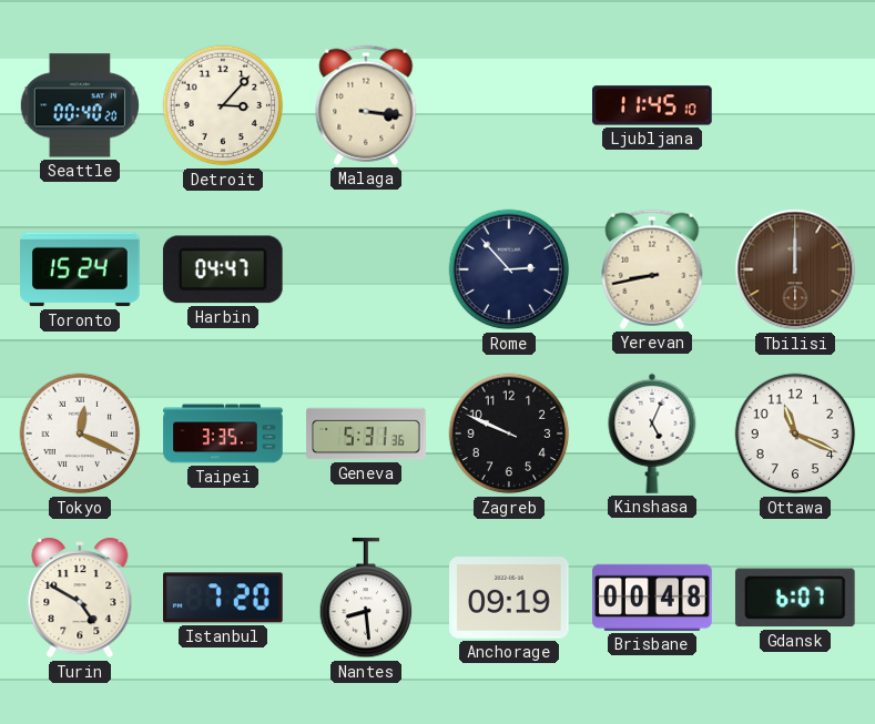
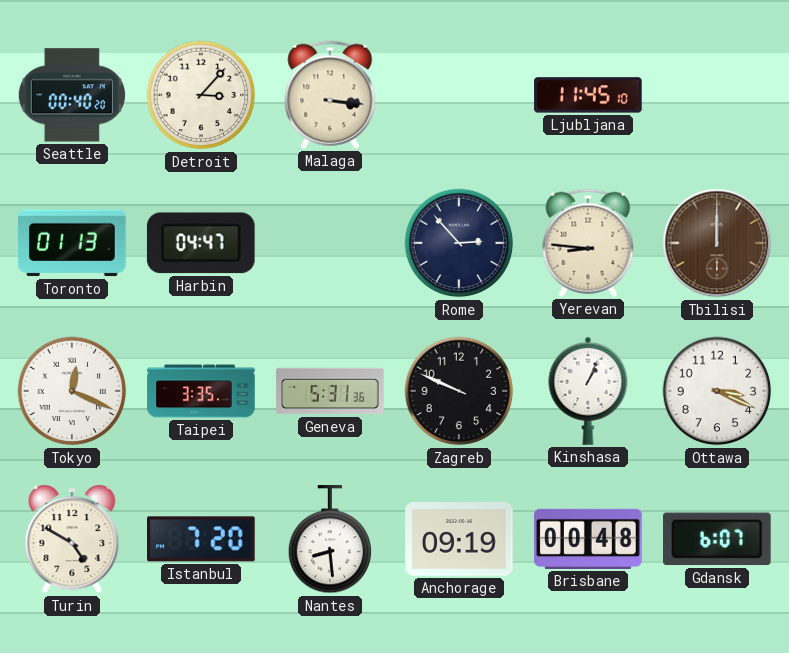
Toronto: 15:24 -> 01:13 (72, 243)
Yerevan: 8:43 -> 8:46 (588, 243)
Kinshasa: 5:04 -> 1:04 (588, 391)
Ottawa: 11:19 -> 3:19 (717, 391)
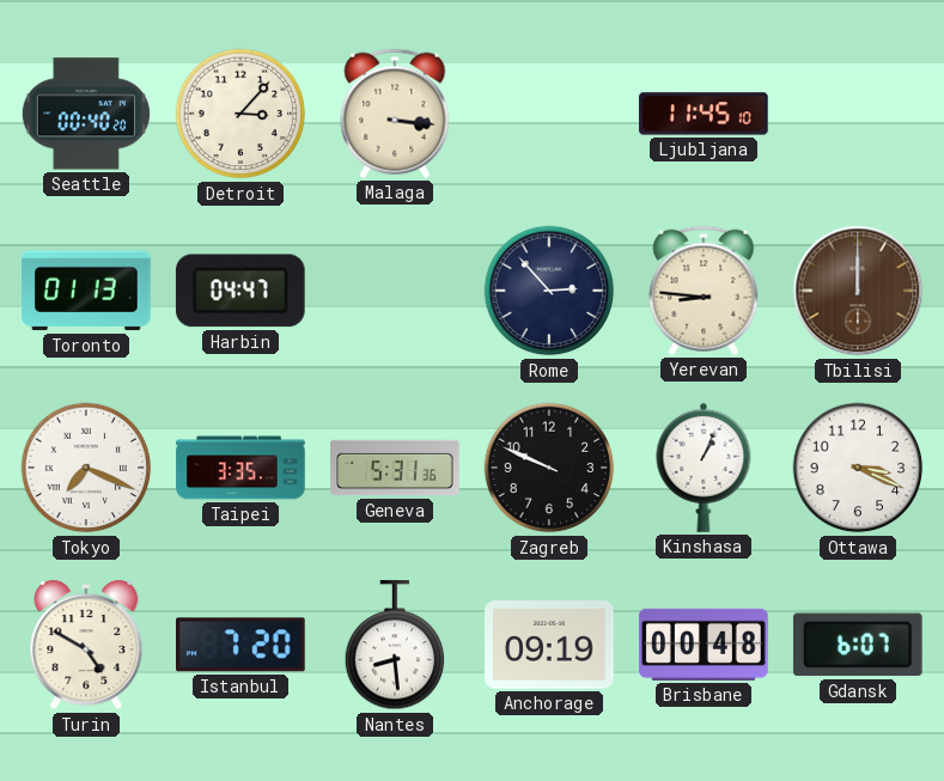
Tokyo: 12:19 -> 7:19 (86, 468)
